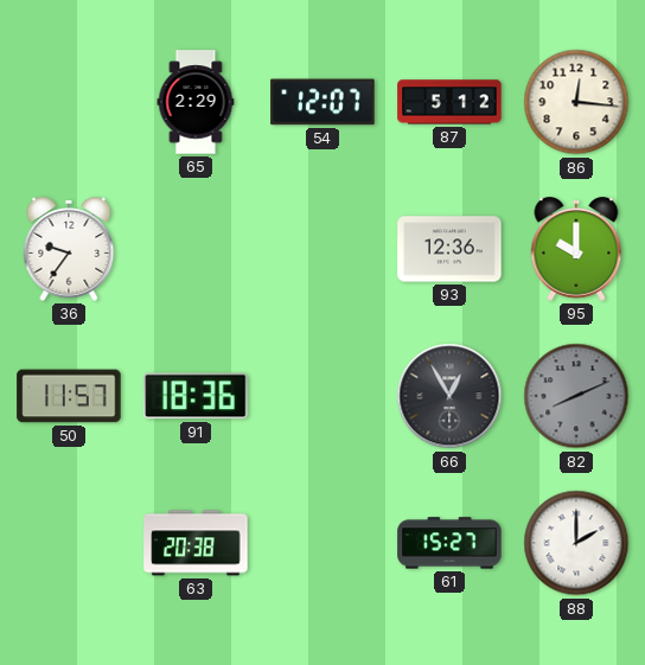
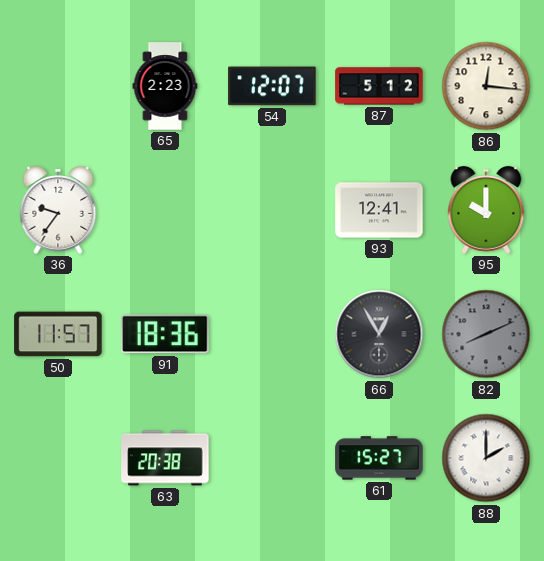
65: 2:29 -> 2:23 (165, 86)
93: 12:36 -> 12:41 (379, 210)
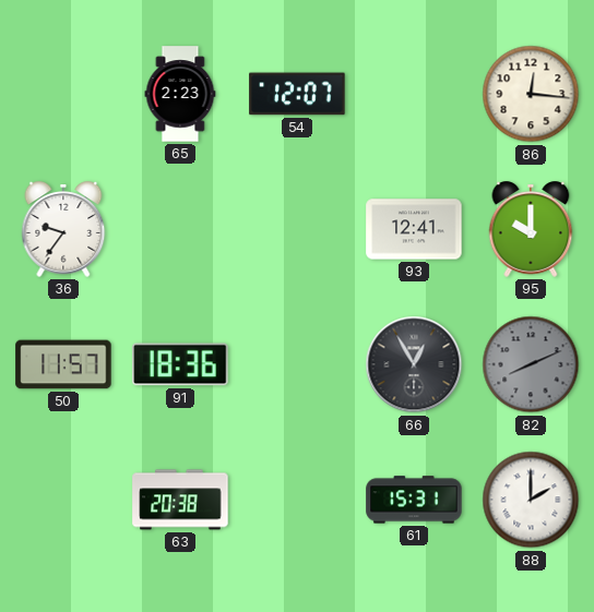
87: 5:12 -> none (379, 86)
61: 15:27 -> 15:31 (414, 500)
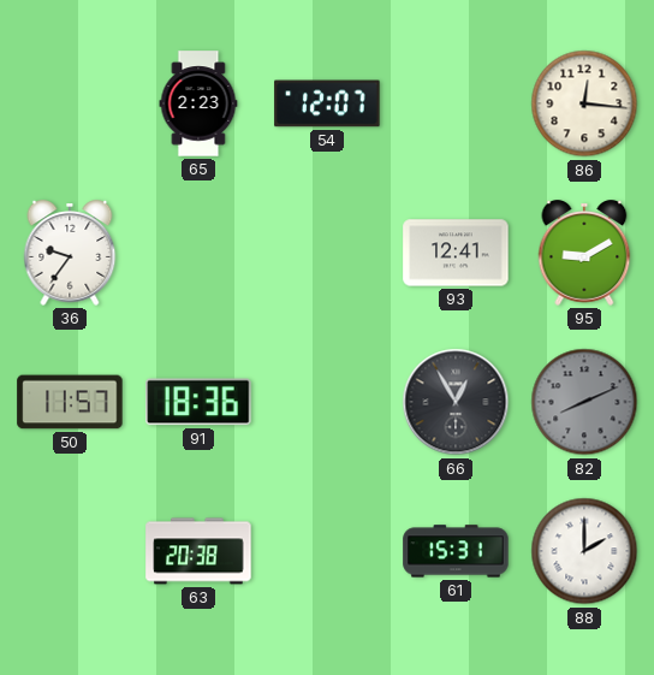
95: 10:00 -> 9:10 (584, 253)
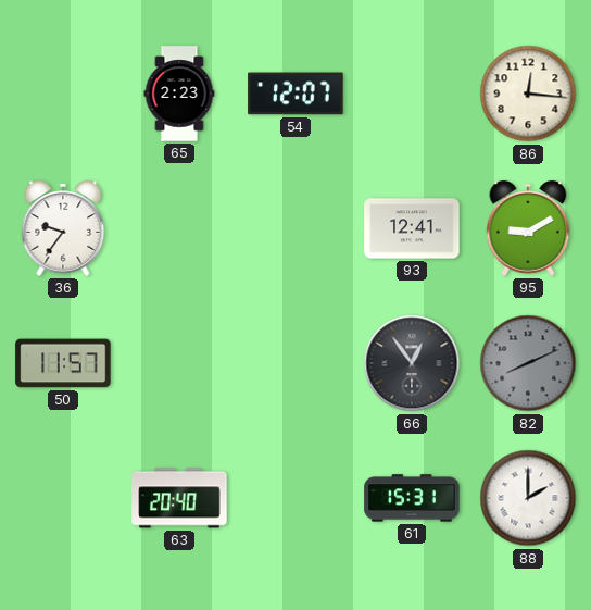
91: 18:36 -> none (198, 402)
66: 12:55 -> 12:54 (412, 363)
63: 20:38 -> 20:40 (179, 498)
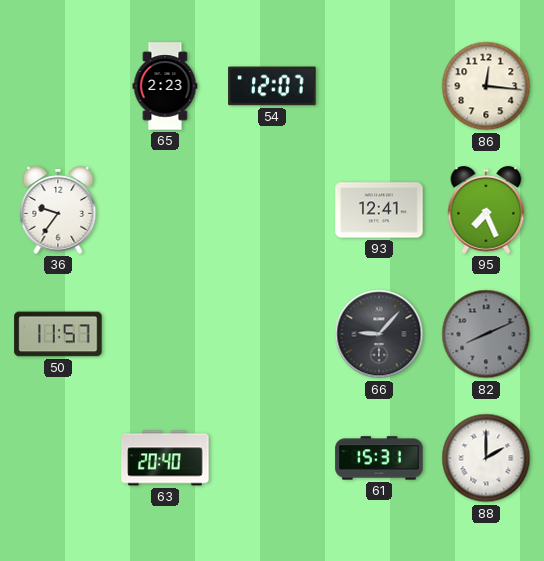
95: 9:10 -> 7:26 (486, 210)
66: 12:54 -> 9:07 (379, 334)
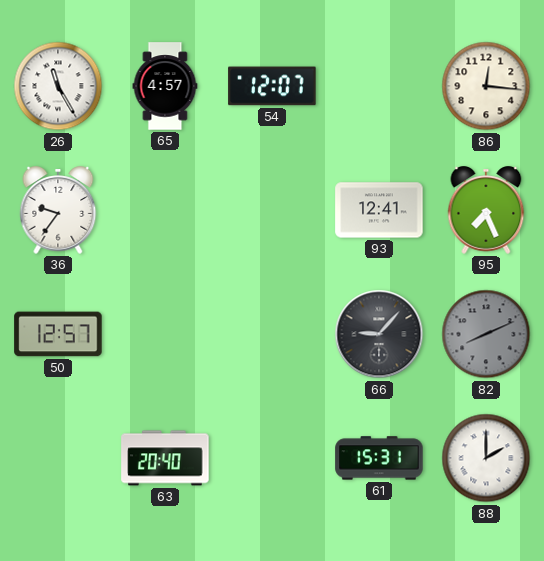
26: none -> 11:25 (58, 86)
65: 2:23 -> 4:57 (165, 86)
50: 11:57 -> 12:57 (58, 334)
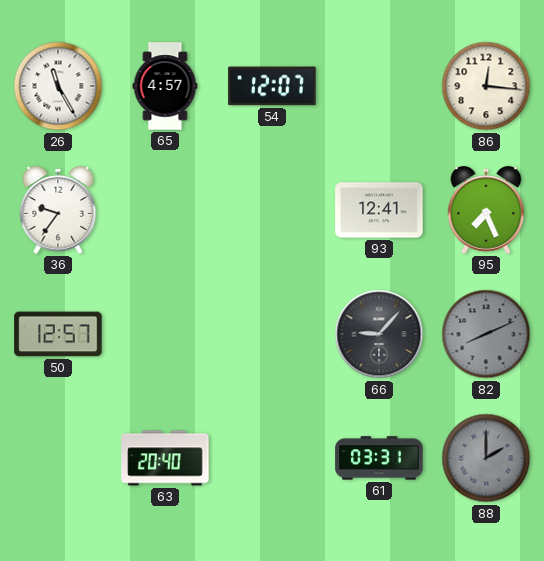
61: 15:31 -> 03:31 (379, 458)
88 dial: white -> grey (486, 458)
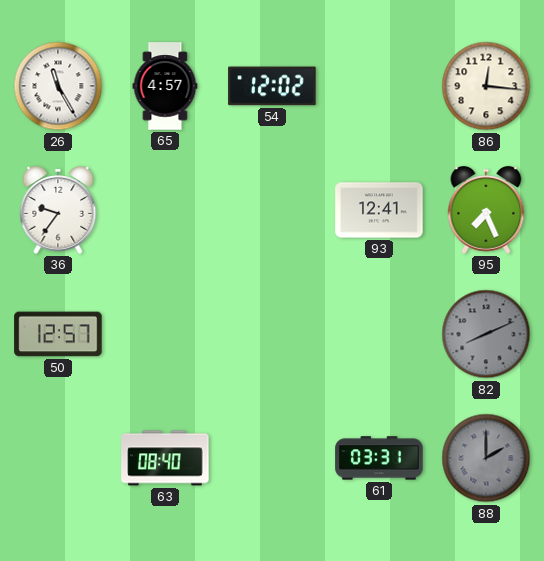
54: 12:07 -> 12:02 (272, 86)
66: 9:07 -> none (379, 334)
63: 20:40 -> 08:40 (165, 458)
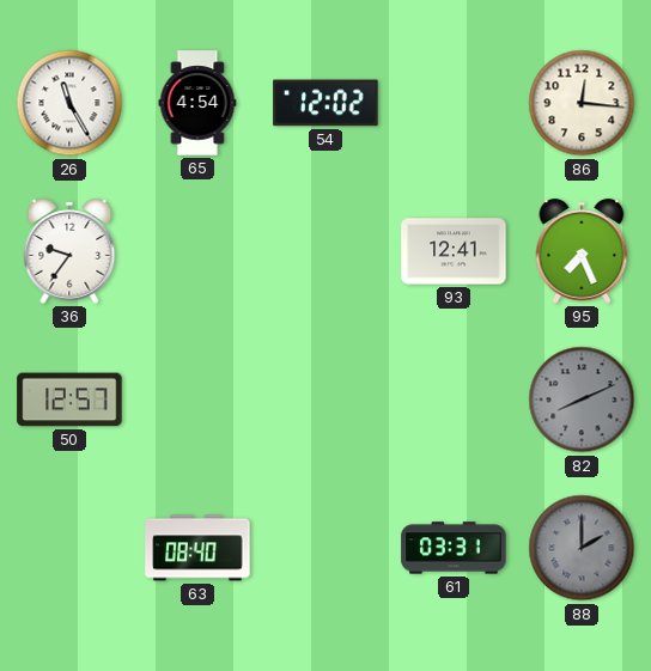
65: 4:57 -> 4:54 (197, 103)
